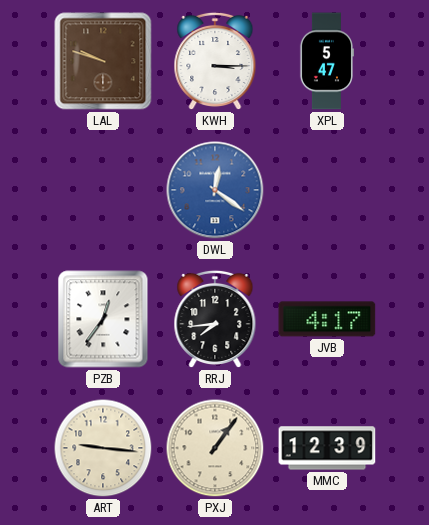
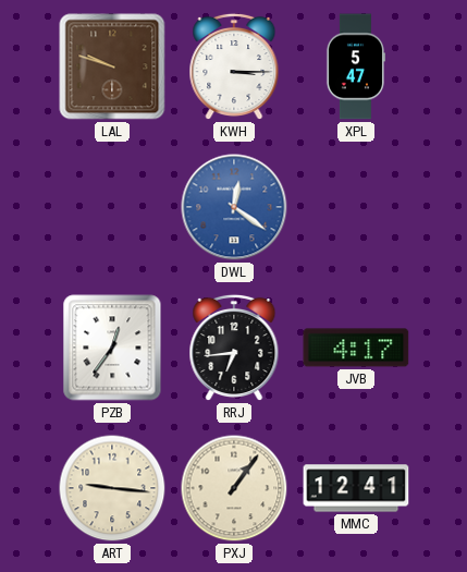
RRJ: 7:44 -> 6:44 (234, 348)
MMC: 12:39 -> 12:41 (356, 488)
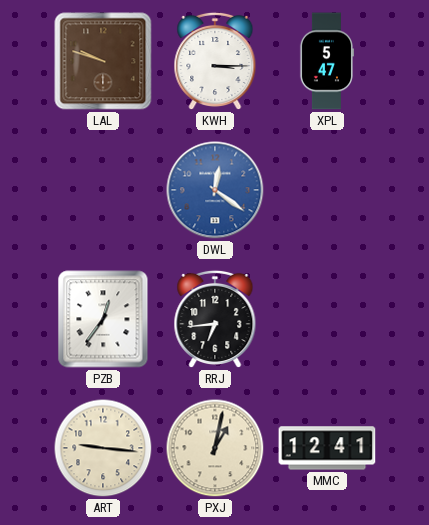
JVB: 4:17 -> none (356, 348)
PXJ: 1:06 -> 1:02 (215, 448)
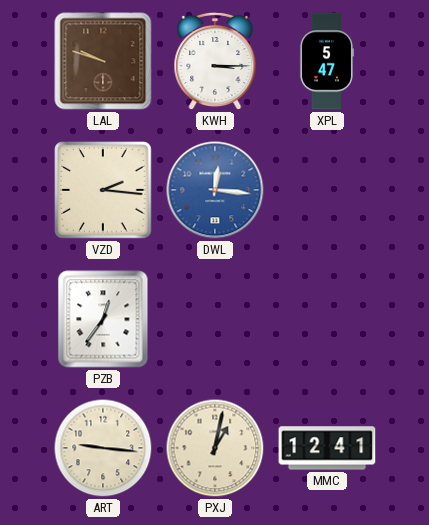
VZD: none -> 2:16 (103, 190)
DWL: 12:21 -> 12:16 (215, 190)
RRJ: 6:44 -> none (215, 319)
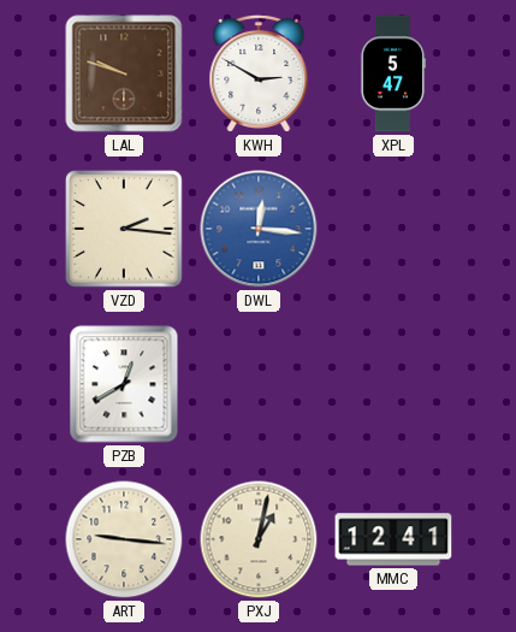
KWH: 3:15 -> 2:50 (259, 73)
PZB: 12:36 -> 12:40 (124, 384)
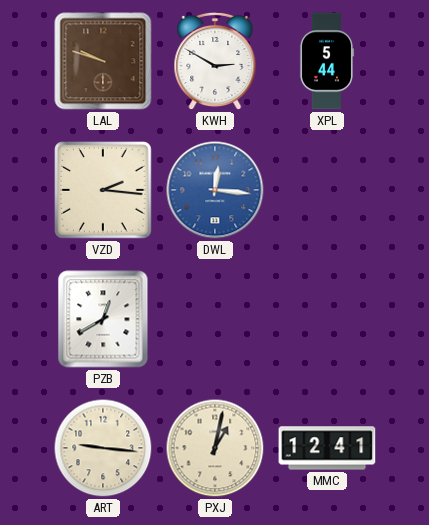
XPL: 5:47 -> 5:44 (326, 61)
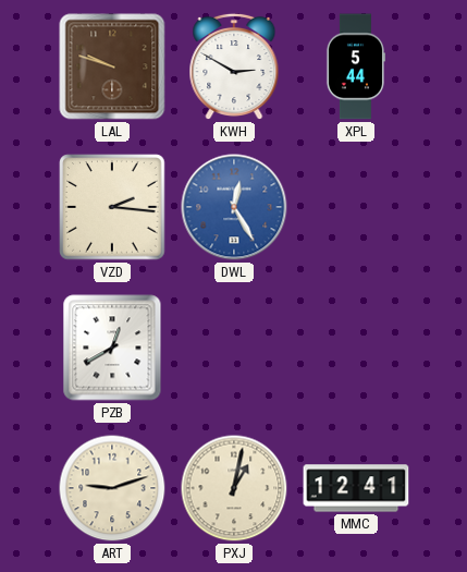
DWL: 12:16 -> 12:25 (234, 207)
ART: 9:16 -> 9:12 (112, 488)
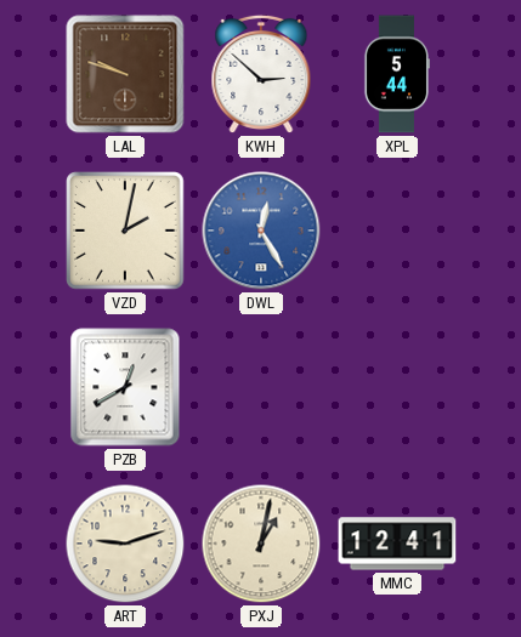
KWH: 2:50 -> 2:52 (261, 74)
VZD: 2:16 -> 2:02 (125, 231)
